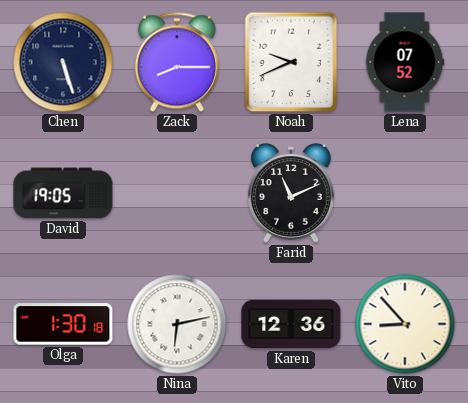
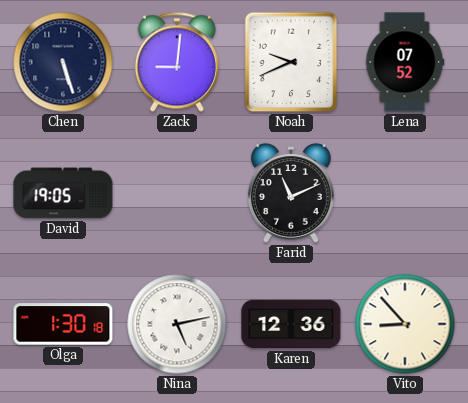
Zack: 8:15 -> 9:01 (177, 62)
Nina: 6:13 -> 5:13 (177, 324)
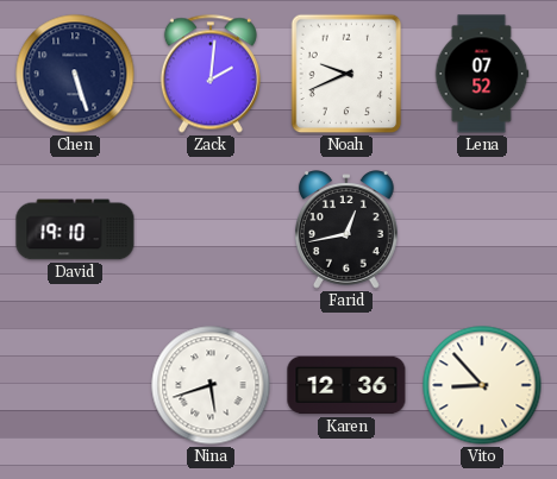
Zack: 9:01 -> 2:01 (211, 74)
David: 19:05 -> 19:10 (75, 229)
Farid: 11:11 -> 12:43 (346, 229)
Olga: 1:30 -> none (63, 324)
Nina: 5:13 -> 5:42 (211, 385)
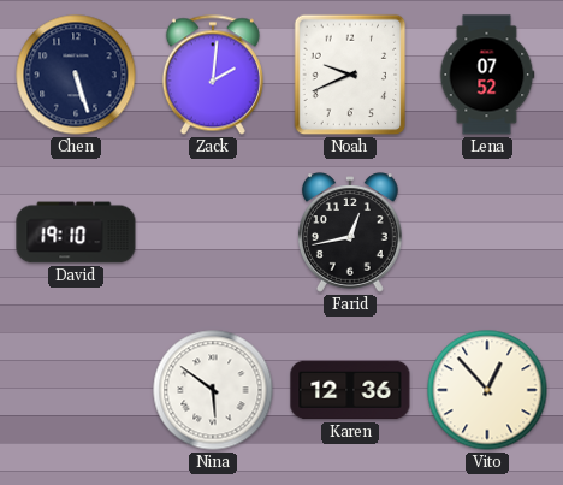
Nina: 5:42 -> 5:51 (213, 390)
Vito: 8:53 -> 12:53 (487, 390)
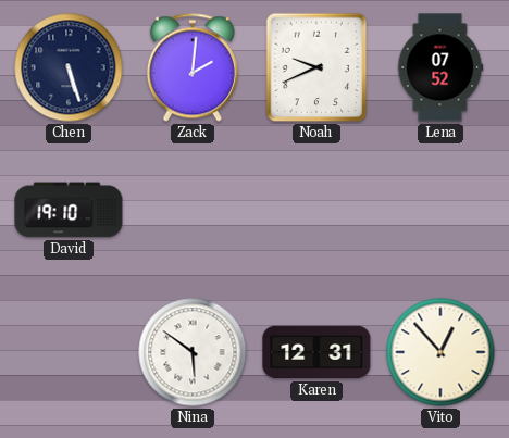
Farid: 12:43 -> none (350, 232)
Karen: 12:36 -> 12:31 (316, 352)
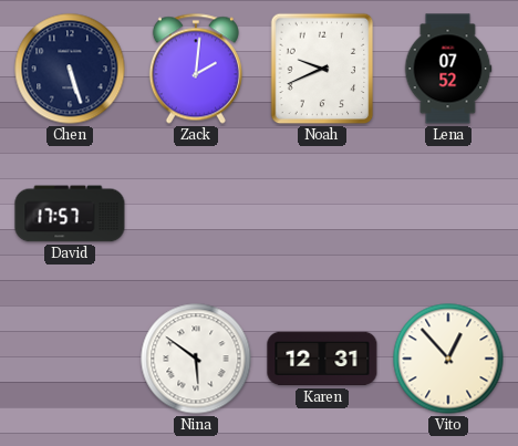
David: 19:10 -> 17:57 (70, 214)
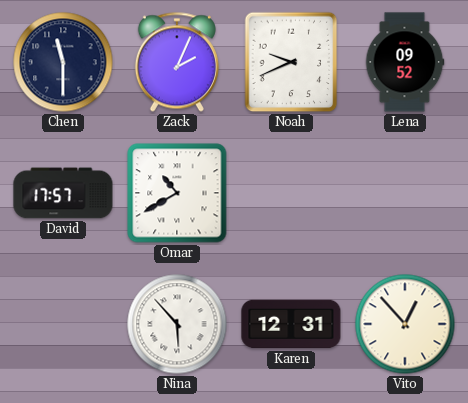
Chen: 5:27 -> 11:30 (63, 62)
Zack: 2:01 -> 2:04 (177, 62)
Lena: 07:52 -> 09:52 (405, 62)
Omar: none -> 10:40 (177, 193)
Nina: 5:51 -> 5:53 (177, 324)
